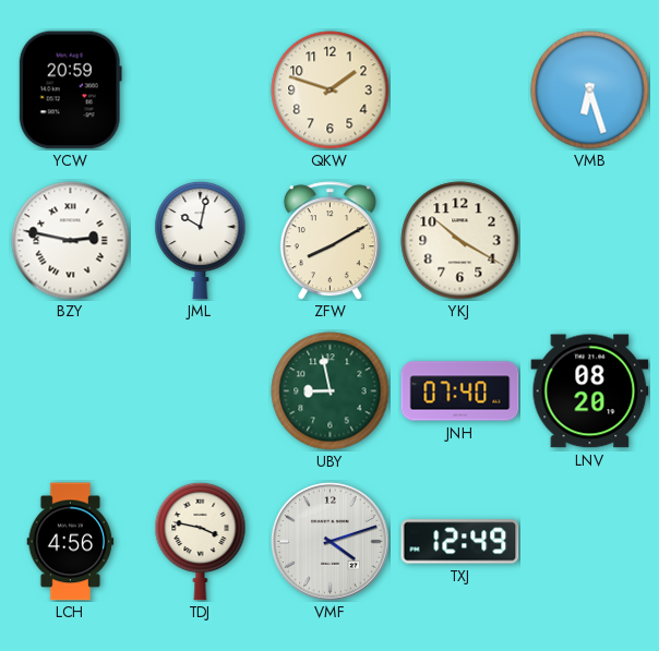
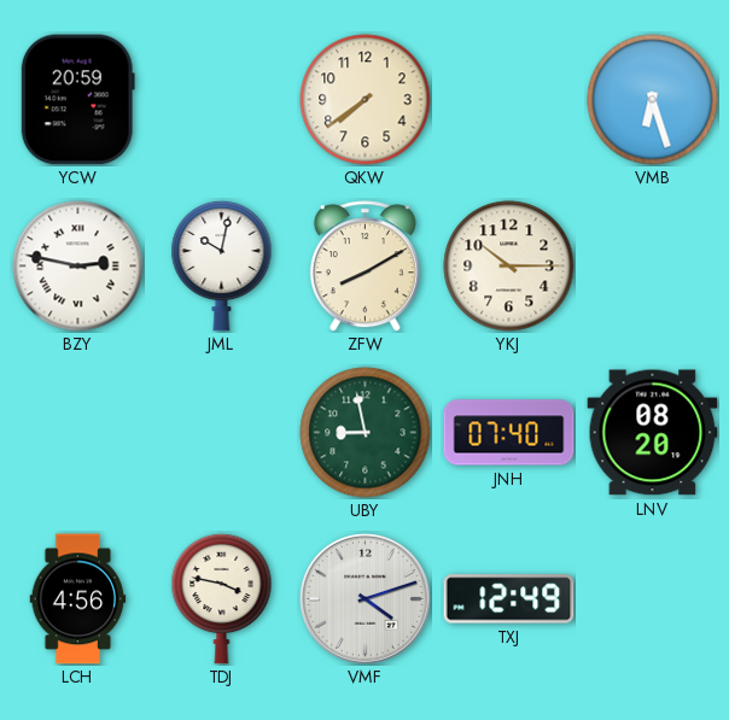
QKW: 1:48 -> 7:39 (366, 100)
YKJ: 10:20 -> 10:15 (509, 267)
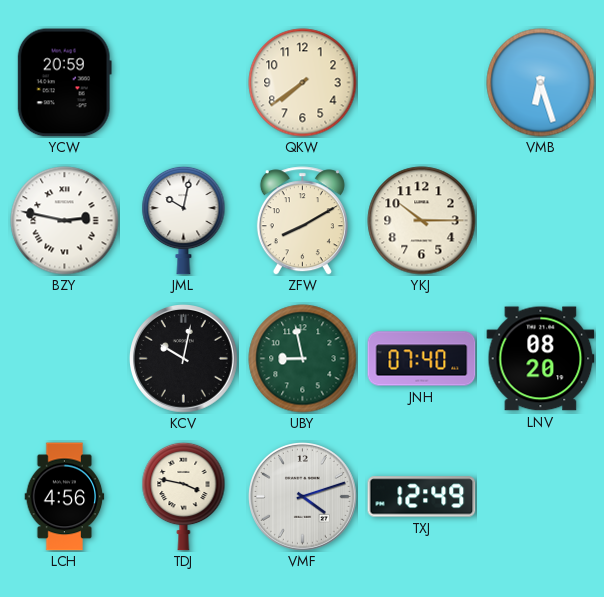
KCV: none -> 10:02 (184, 359)
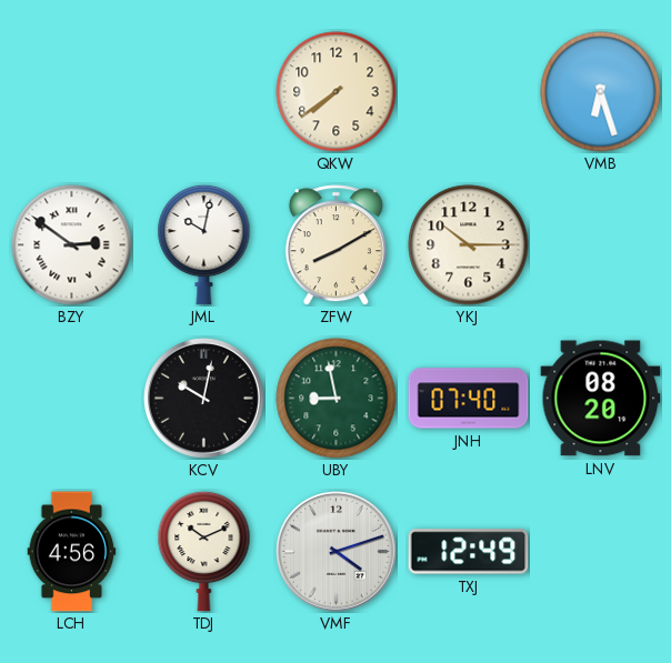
YCW: 20:59 -> none (64, 83)
BZY: 2:47 -> 2:51 (72, 245)
TDJ: 3:47 -> 10:11 (204, 551)
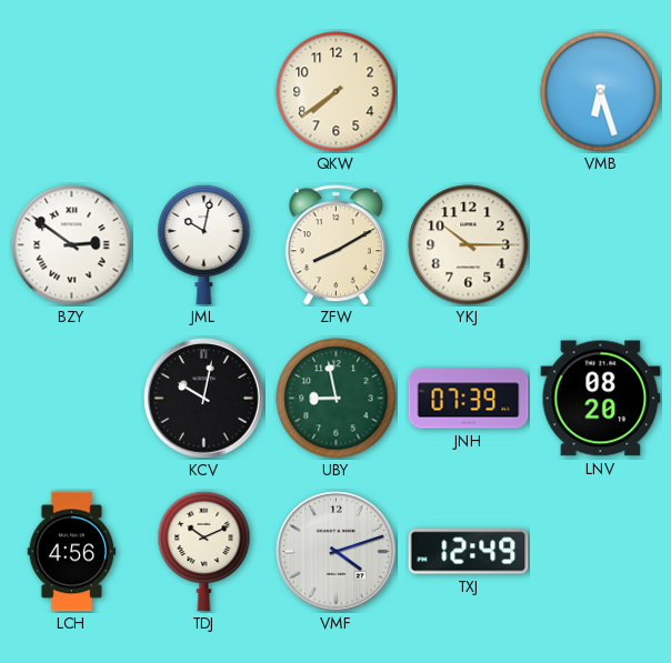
JNH: 07:40 -> 07:39 (469, 399)
